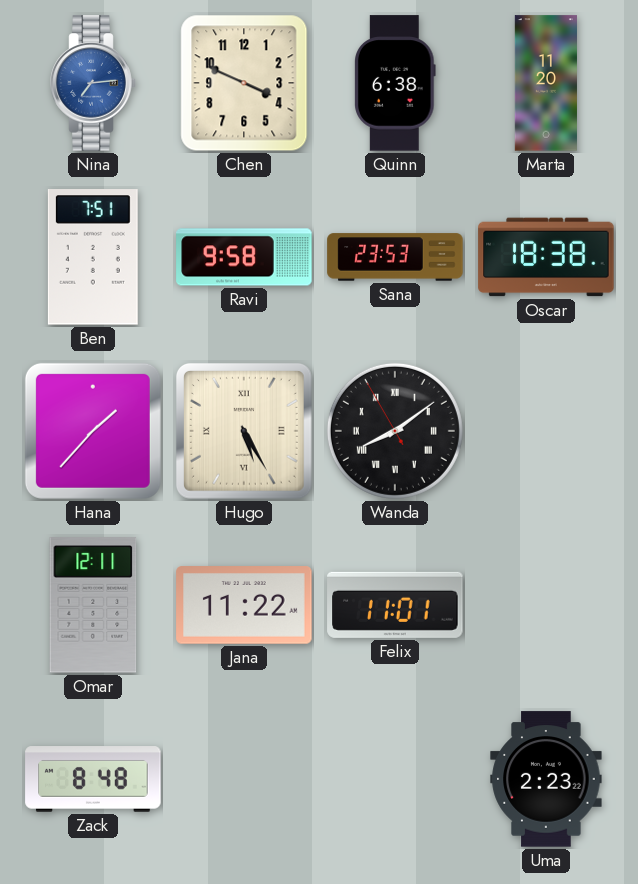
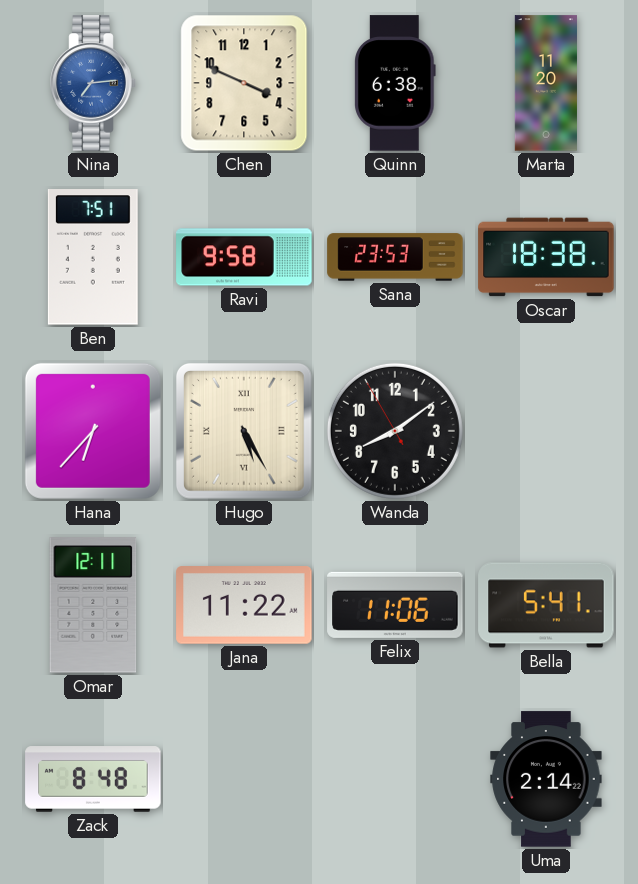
Hana: 1:37 -> 6:37 (93, 431)
Wanda numerals: Roman -> Arabic (395, 431)
Felix: 11:01 -> 11:06 (395, 605)
Bella: none -> 5:41 (546, 605)
Uma: 2:23 -> 2:14 (546, 779)
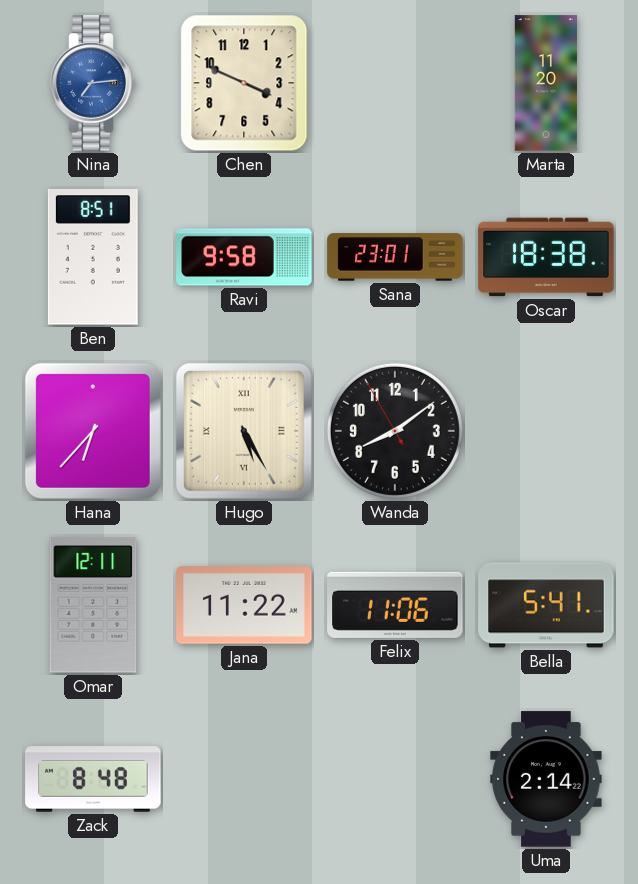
Quinn: 6:38 -> none (396, 83)
Ben: 7:51 -> 8:51 (93, 257)
Sana: 23:53 -> 23:01 (395, 257)
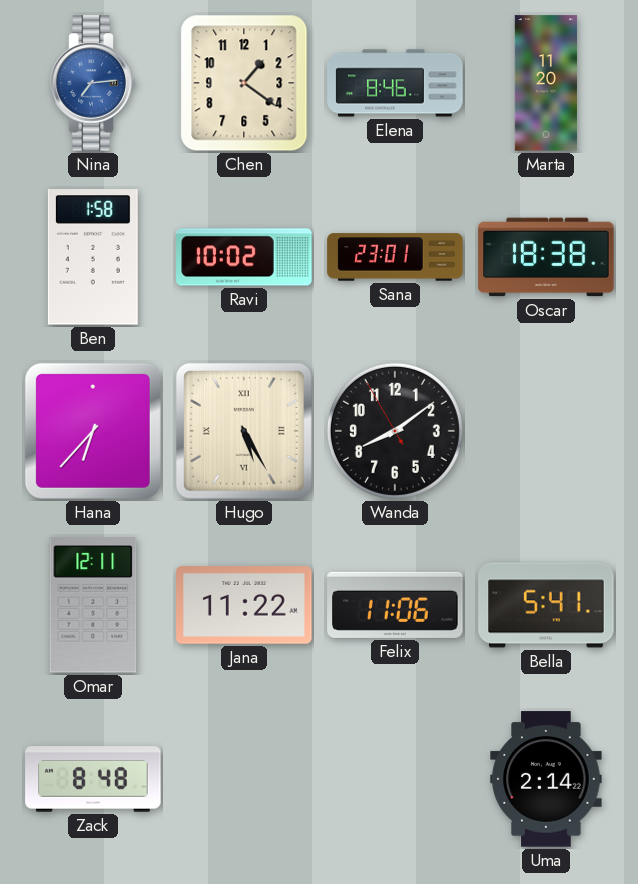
Chen: 3:49 -> 1:21 (244, 83)
Elena: none -> 8:46 (395, 83)
Ben: 8:51 -> 1:58 (93, 257)
Ravi: 9:58 -> 10:02 (244, 257)
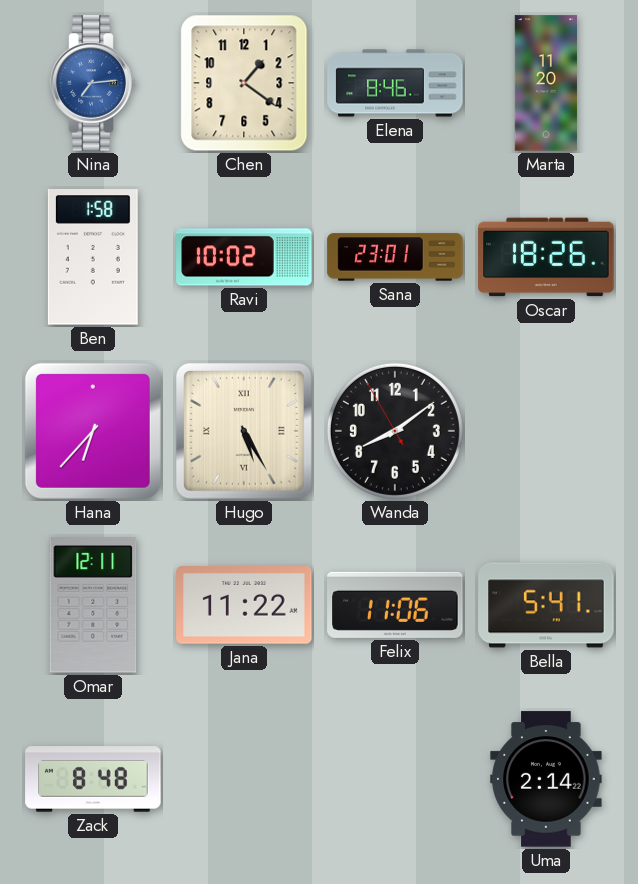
Oscar: 18:38 -> 18:26 (546, 257)
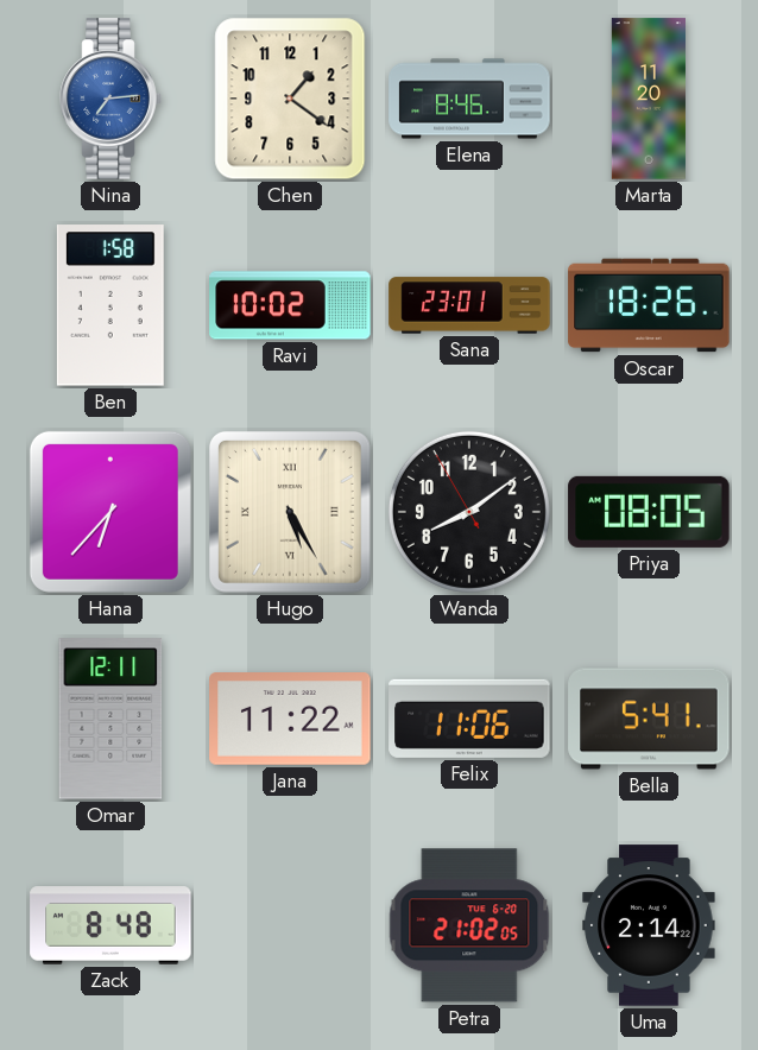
Priya: none -> 08:05 (649, 512)
Petra: none -> 21:02 (469, 925)
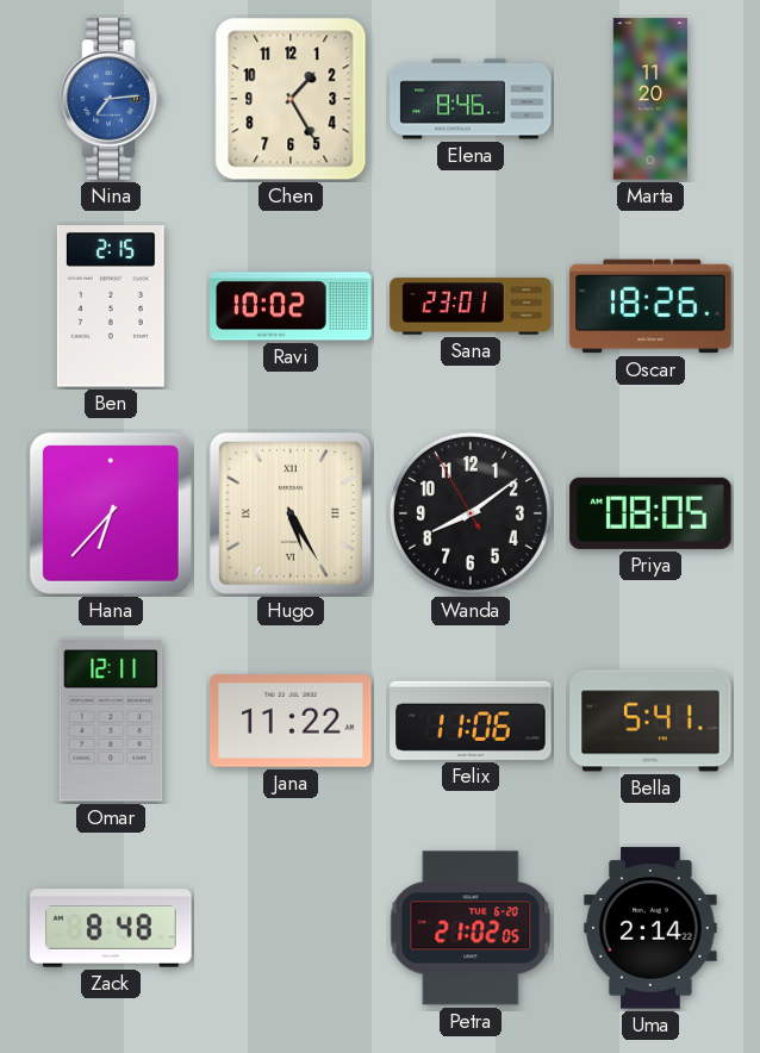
Chen: 1:21 -> 1:25 (291, 99)
Ben: 1:58 -> 2:15 (111, 306)
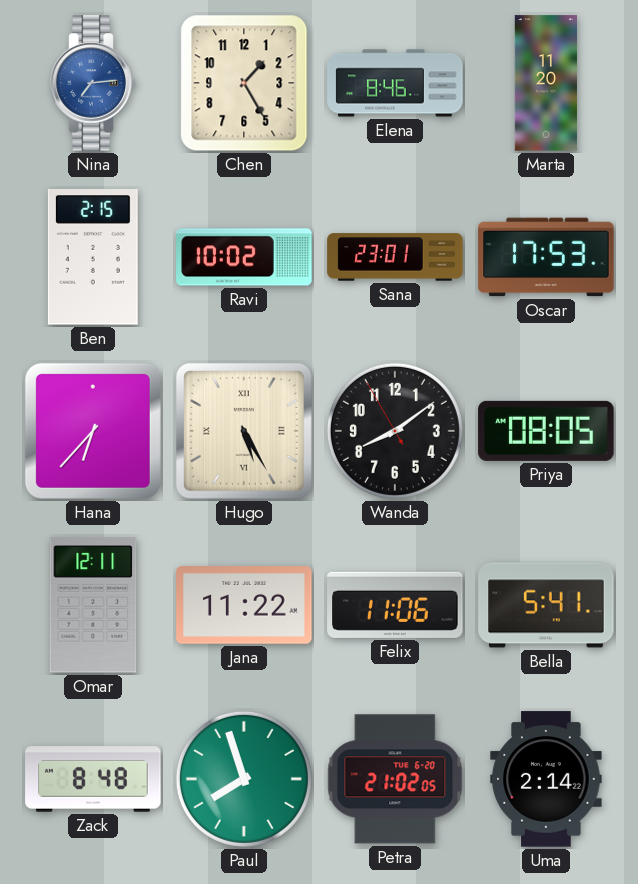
Oscar: 18:26 -> 17:53 (546, 257)
Paul: none -> 7:57 (244, 779)
